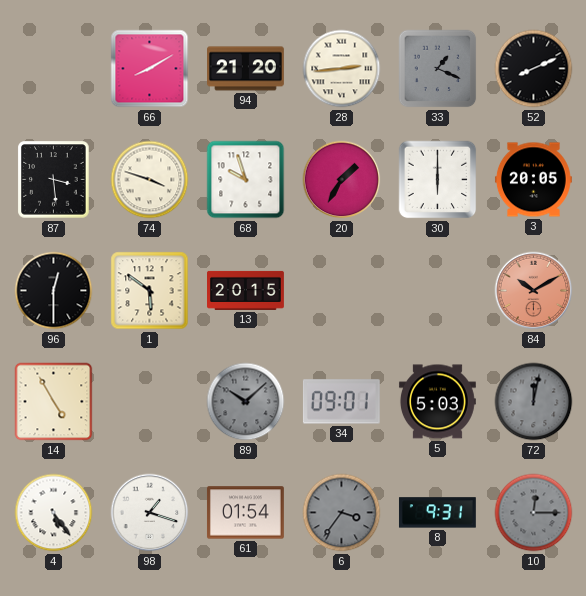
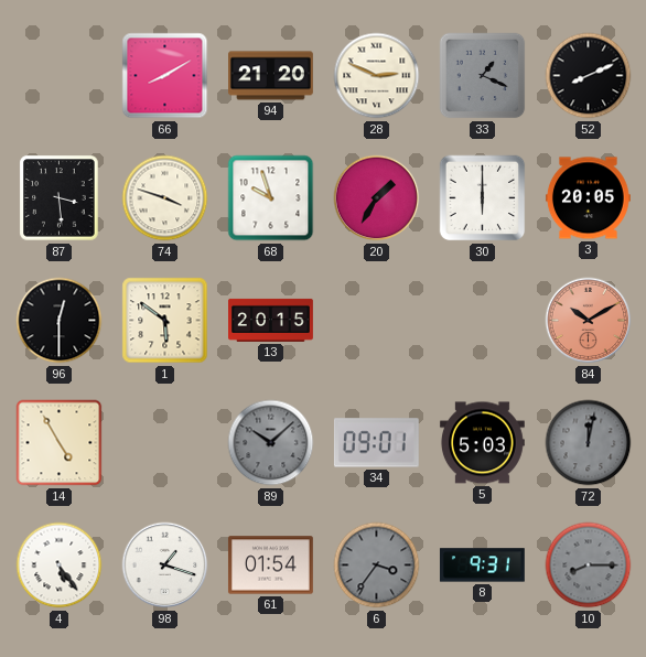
28: 2:44 -> 2:49 (377, 76)
10: 12:15 -> 8:15 (589, 566)
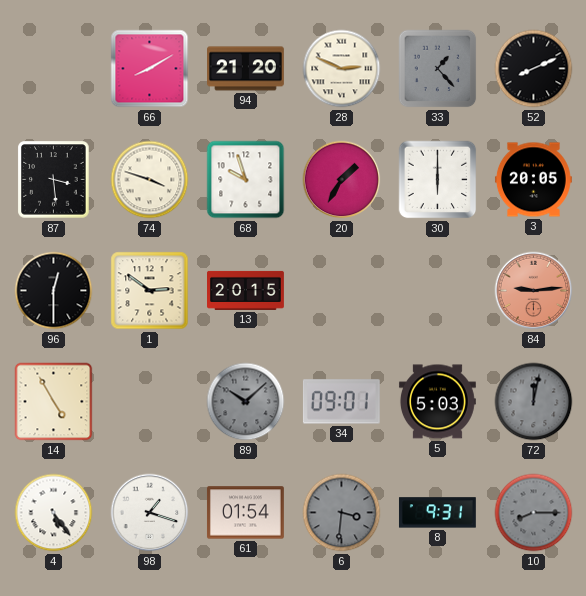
33: 1:19 -> 1:23 (438, 69)
1: 5:51 -> 2:51 (150, 291)
84: 10:10 -> 9:14 (534, 291)
6: 3:36 -> 3:31 (342, 513)
